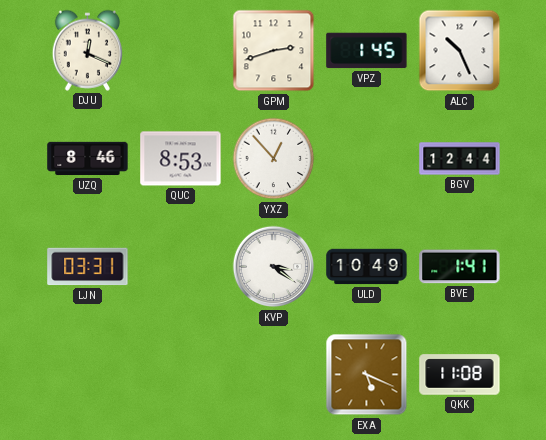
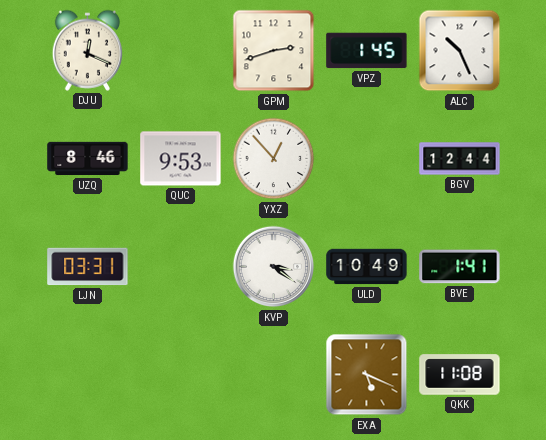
QUC: 8:53 -> 9:53 (181, 159)
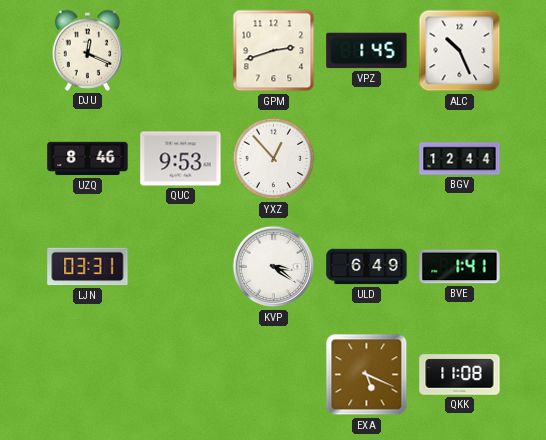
ULD: 10:49 -> 6:49 (367, 267)
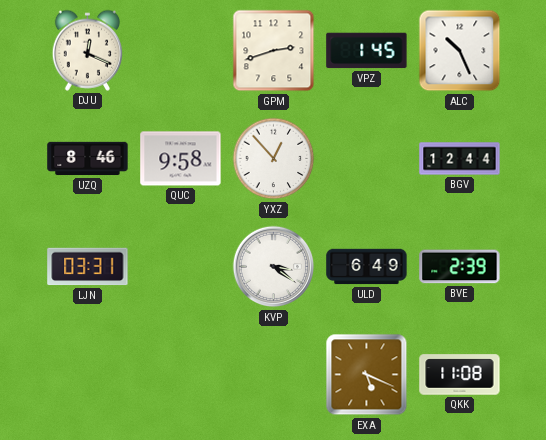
QUC: 9:53 -> 9:58 (181, 159)
BVE: 1:41 -> 2:39 (460, 267)
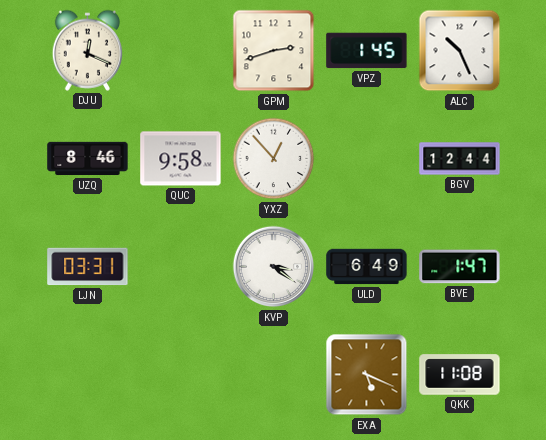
BVE: 2:39 -> 1:47 (460, 267)
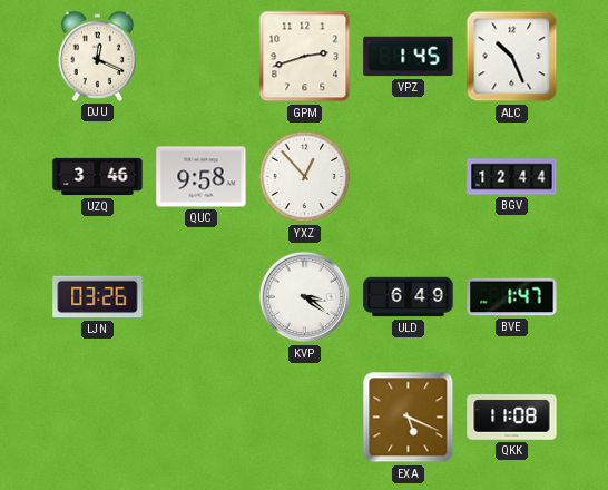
UZQ: 8:46 -> 3:46 (98, 177)
LJN: 03:31 -> 03:26 (98, 297)
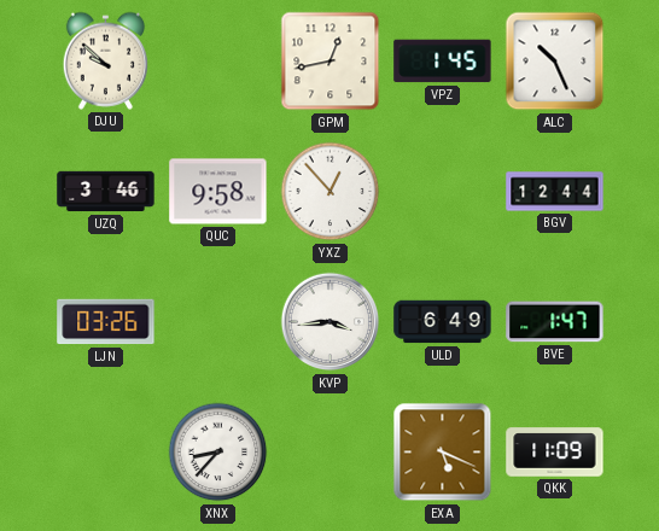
DJU: 12:19 -> 9:52 (105, 60)
GPM: 2:42 -> 12:43 (331, 62)
KVP: 3:21 -> 3:44 (331, 322)
XNX: none -> 8:37 (218, 453)
QKK: 11:08 -> 11:09 (555, 453)
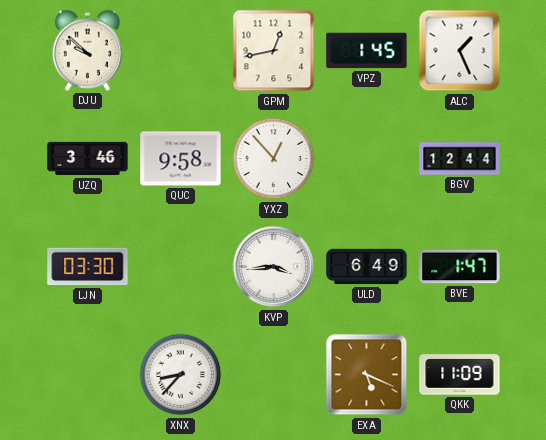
ALC: 10:26 -> 1:26 (460, 51)
LJN: 03:26 -> 03:30 (88, 267)
